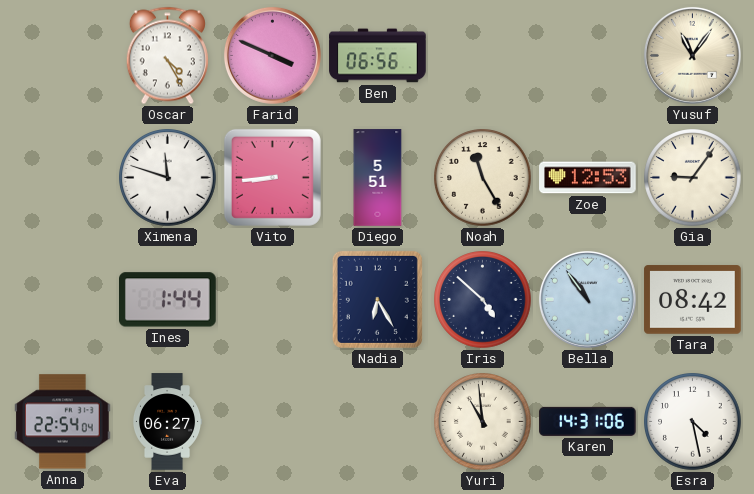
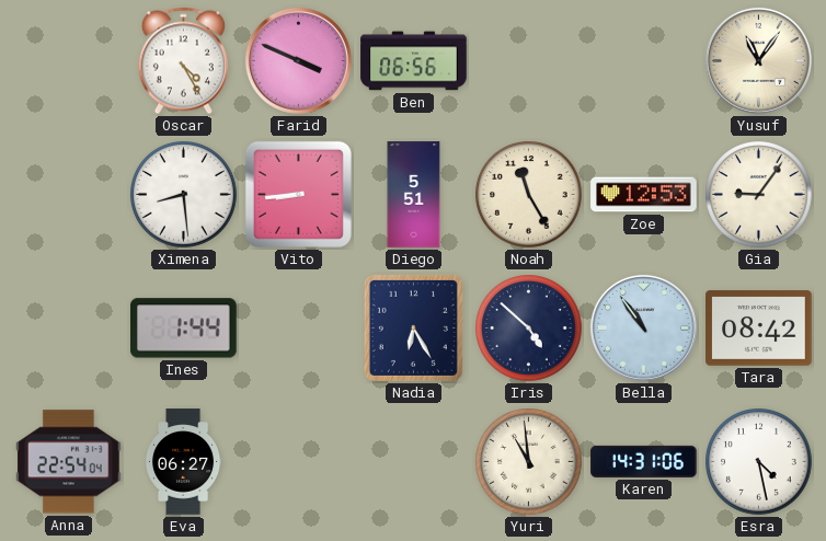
Ximena: 11:48 -> 8:29 (184, 195)
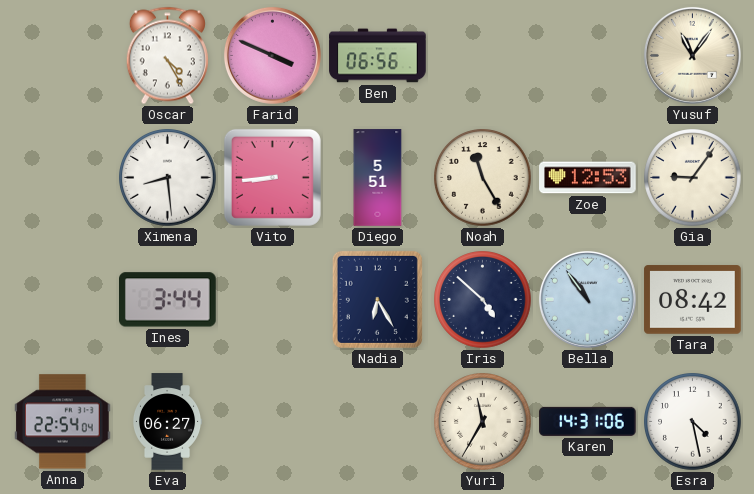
Ines: 1:44 -> 3:44 (168, 300)
Yuri: 10:59 -> 11:35 (483, 422)
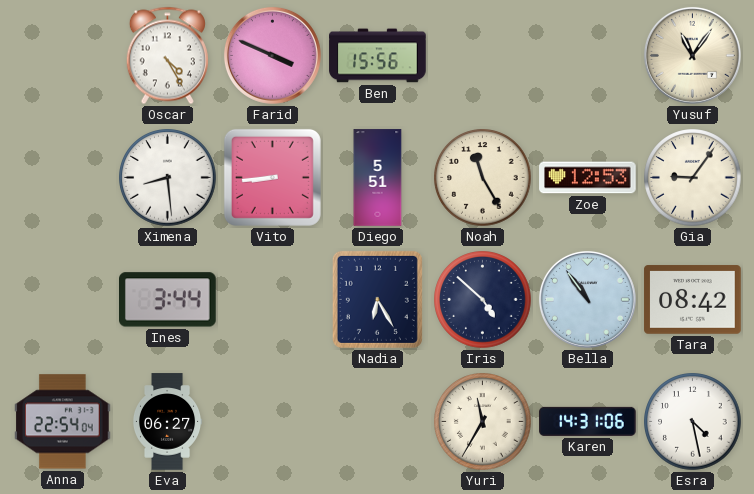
Ben: 06:56 -> 15:56 (378, 56)
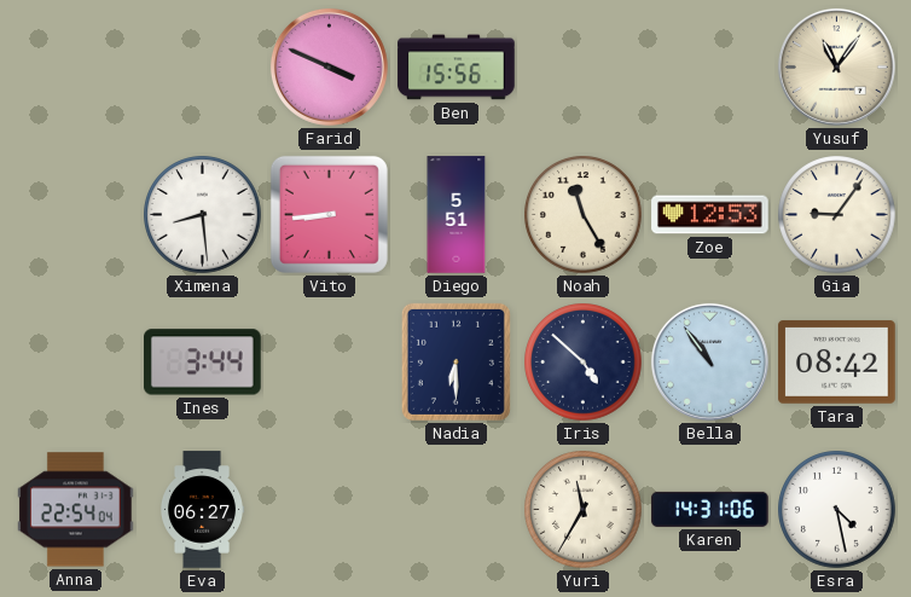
Oscar: 4:25 -> none (167, 56)
Nadia: 6:25 -> 6:30 (455, 361)
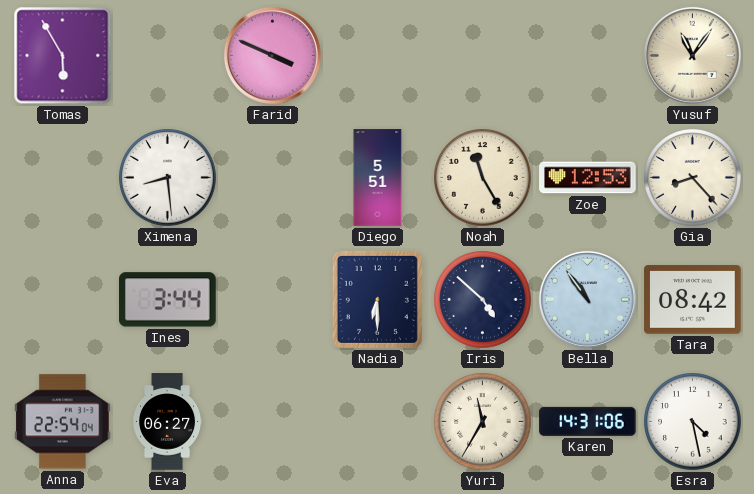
Tomas: none -> 5:55 (63, 56)
Ben: 15:56 -> none (457, 68)
Vito: 8:44 -> none (329, 214)
Gia: 9:06 -> 8:23 (693, 178)
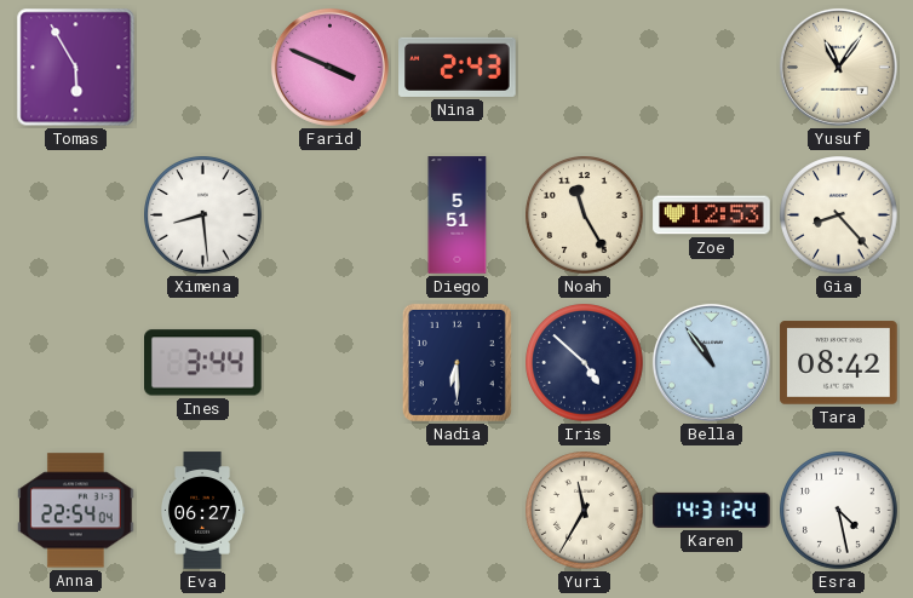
Nina: none -> 2:43 (458, 67)
Karen: 14:31:06 -> 14:31:24 (712, 510)
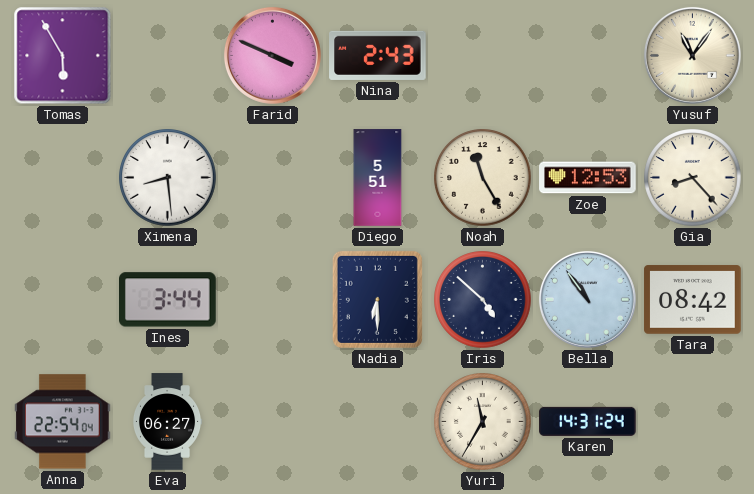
Esra: 4:28 -> none (839, 511)
